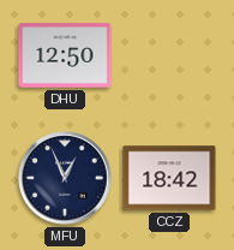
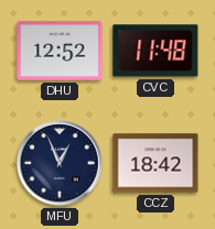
DHU: 12:50 -> 12:52 (60, 51)
CVC: none -> 11:48 (155, 51)
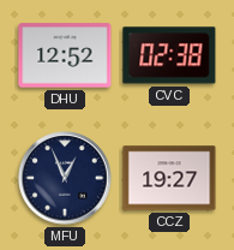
CVC: 11:48 -> 02:38 (169, 55)
CCZ: 18:42 -> 19:27 (169, 178)
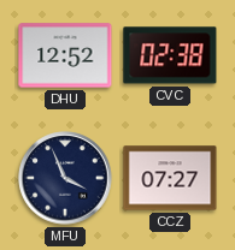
MFU: 12:56 -> 3:56 (65, 178)
CCZ: 19:27 -> 07:27 (170, 178)
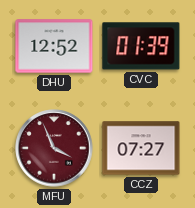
CVC: 02:38 -> 01:39 (141, 46)
MFU dial: navy -> burgundy (54, 148)
